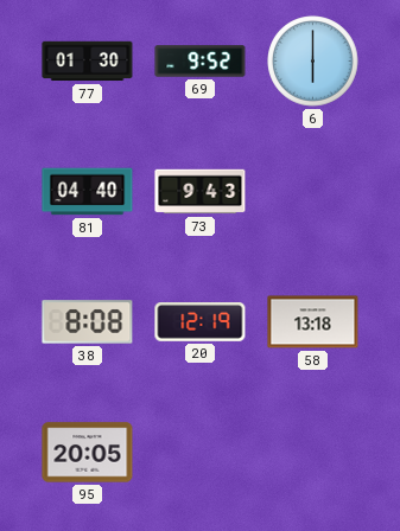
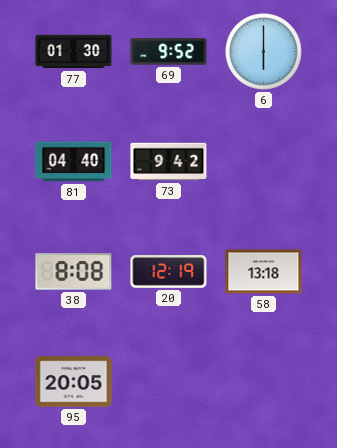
73: 9:43 -> 9:42 (169, 162)
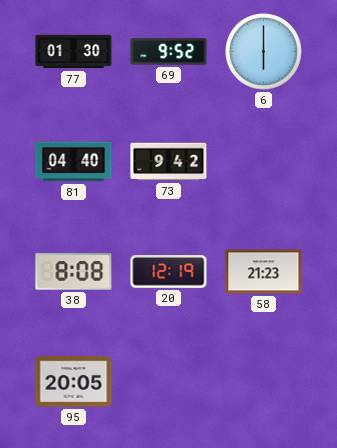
58: 13:18 -> 21:23 (264, 272)
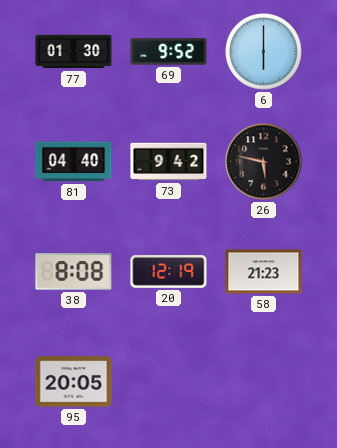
26: none -> 5:47 (264, 162)
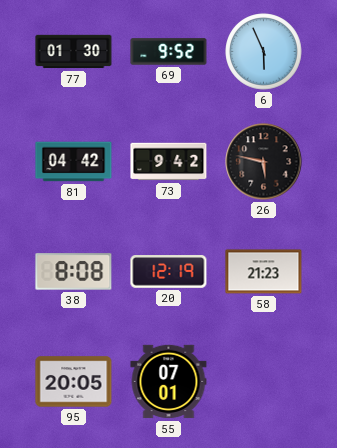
6: 6:00 -> 5:56 (264, 52)
81: 04:40 -> 04:42 (74, 162)
55: none -> 07:01 (169, 382)
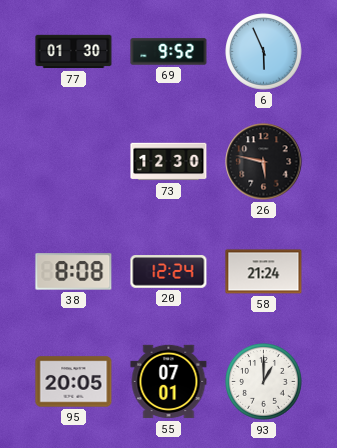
81: 04:42 -> none (74, 162)
73: 9:42 -> 12:30 (169, 162)
20: 12:19 -> 12:24 (169, 272)
58: 21:23 -> 21:24 (264, 272)
93: none -> 1:00 (264, 382)
